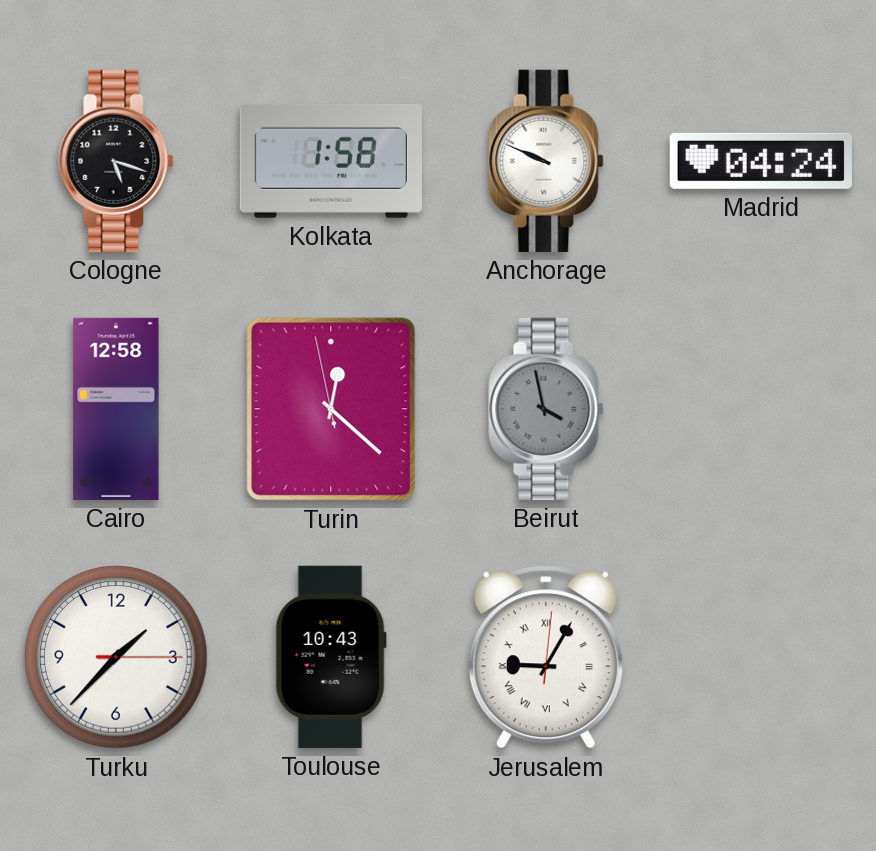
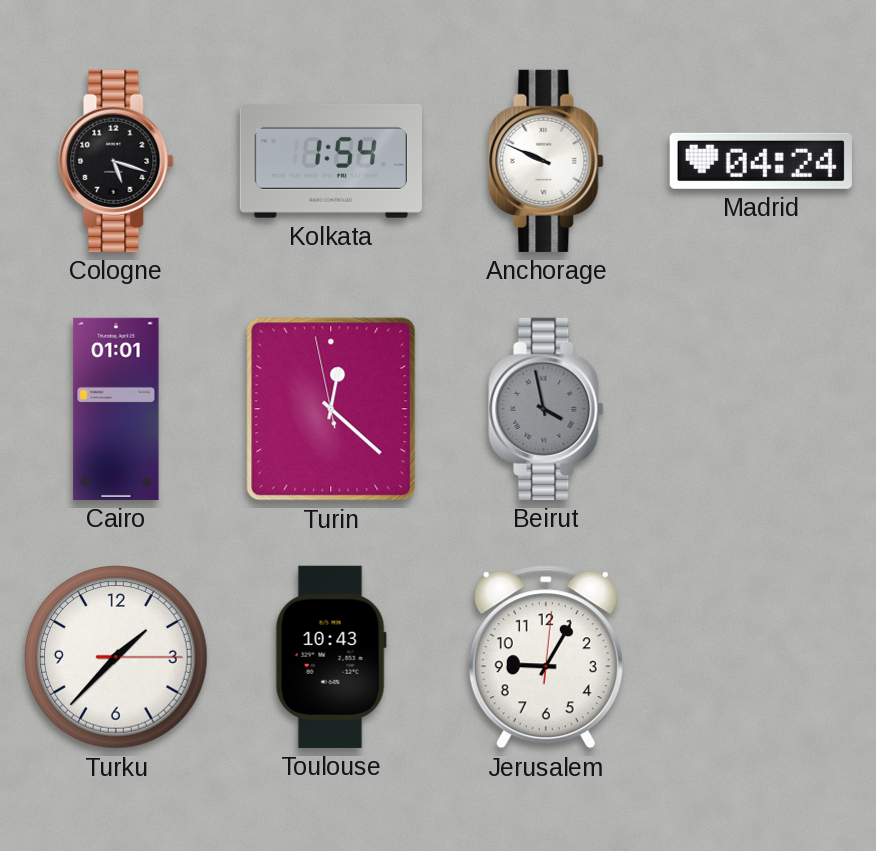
Kolkata: 1:58 -> 1:54 (331, 161)
Cairo: 12:58 -> 01:01 (116, 409)
Jerusalem numerals: Roman -> Arabic (546, 657)
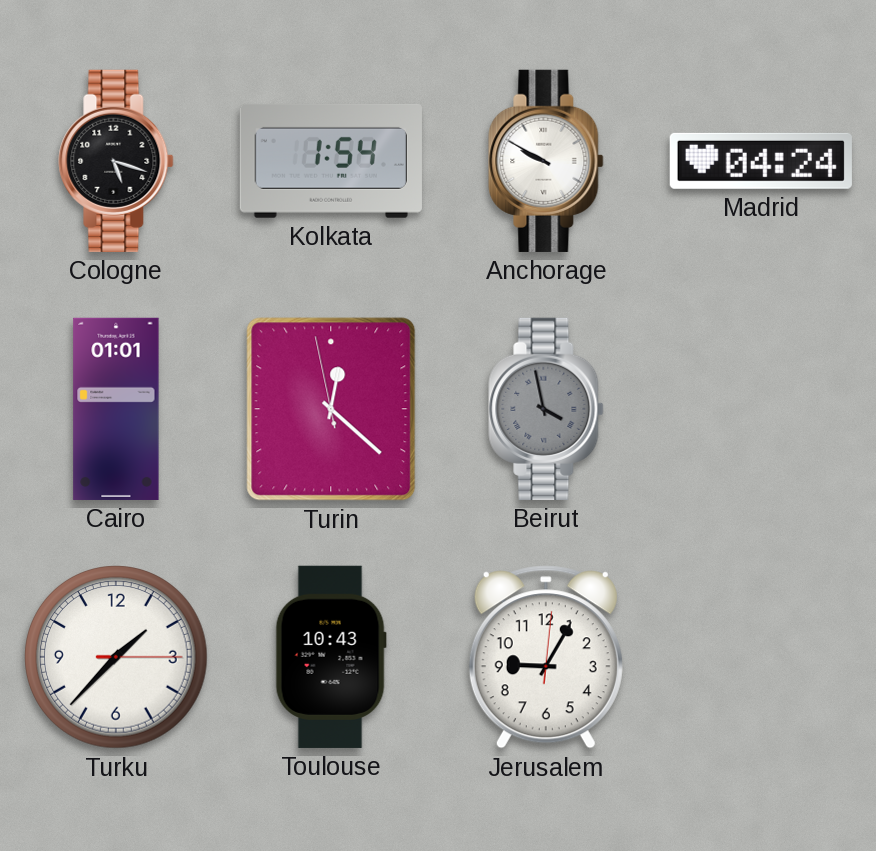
Anchorage: 9:49 -> 9:50 (546, 161)
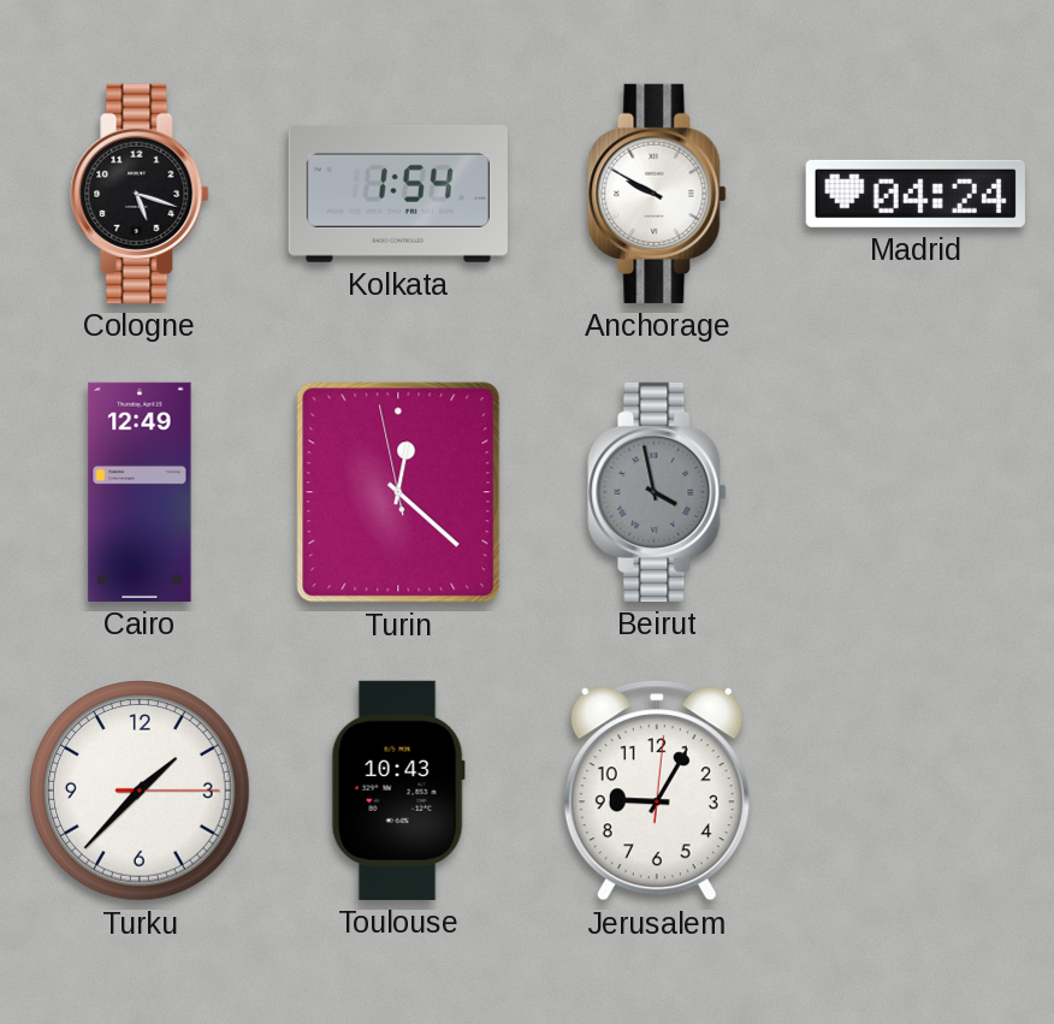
Cairo: 01:01 -> 12:49 (140, 492)
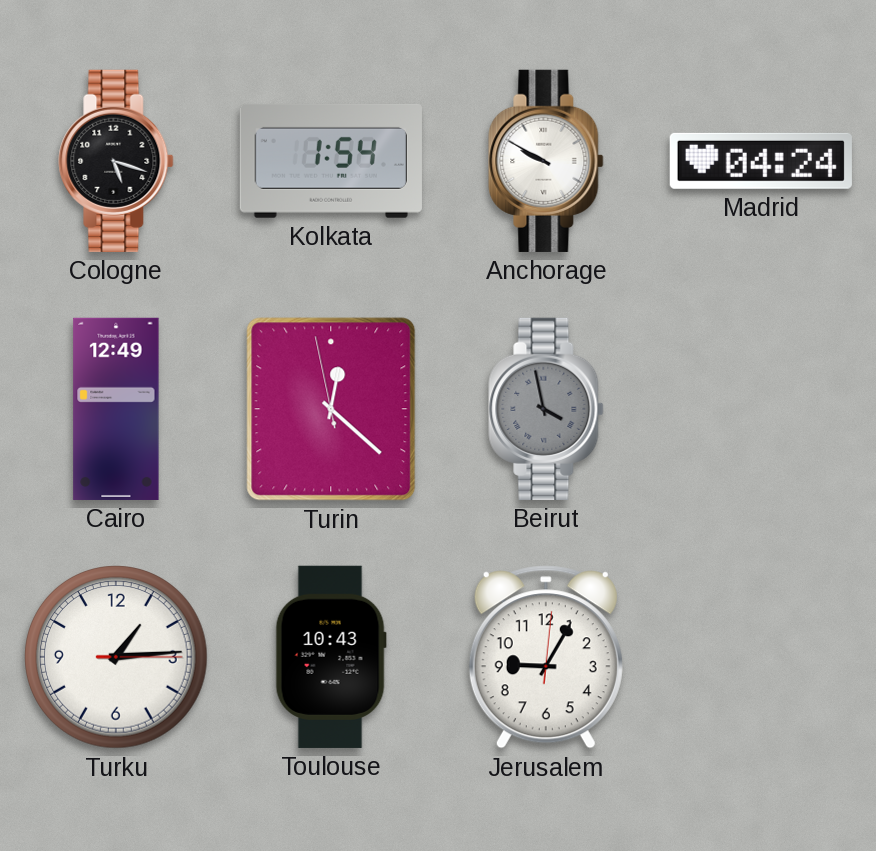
Turku: 1:37 -> 1:14 (116, 657)
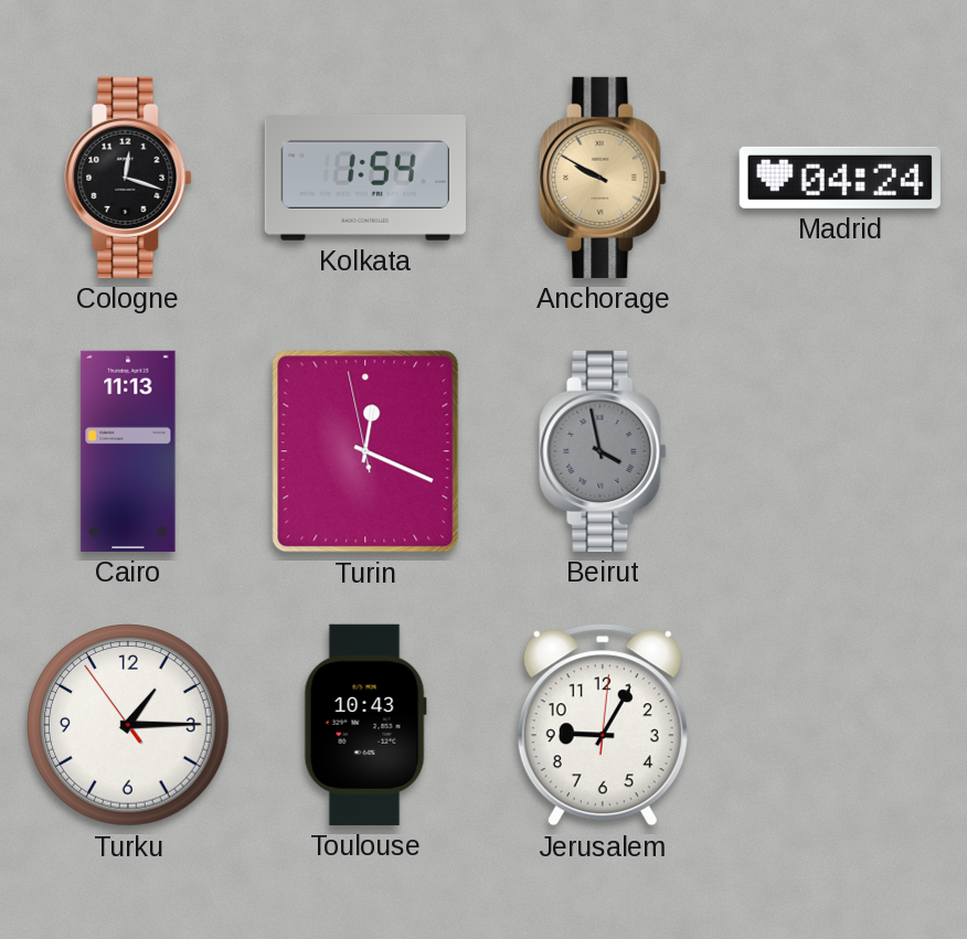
Cologne: 5:18 -> 12:18 (128, 178)
Anchorage dial: white -> champagne (603, 178)
Cairo: 12:49 -> 11:13 (128, 451)
Turin: 12:21 -> 12:18 (365, 451)
Turku: 1:14:15 -> 1:14:54 (128, 725)
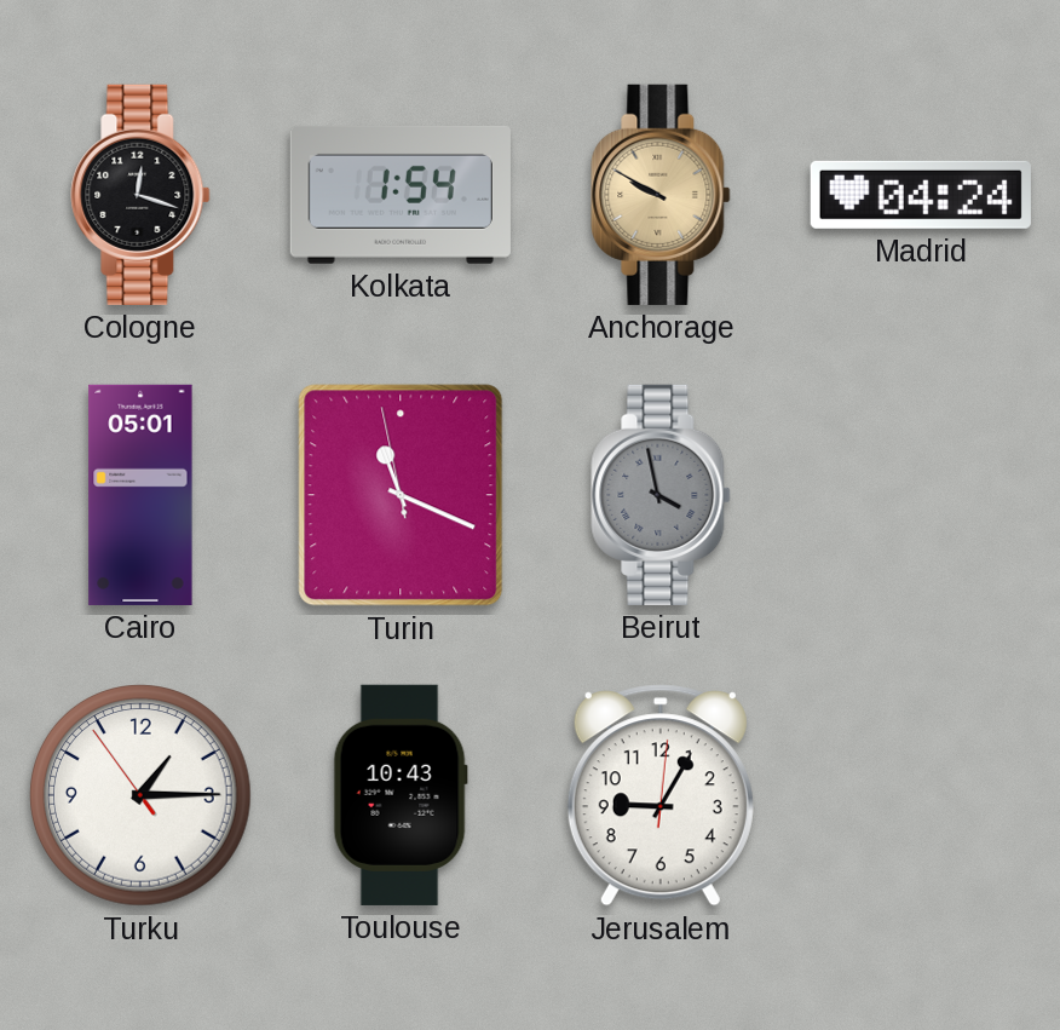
Cairo: 11:13 -> 05:01 (140, 495)
Turin: 12:18 -> 11:18 (401, 495)
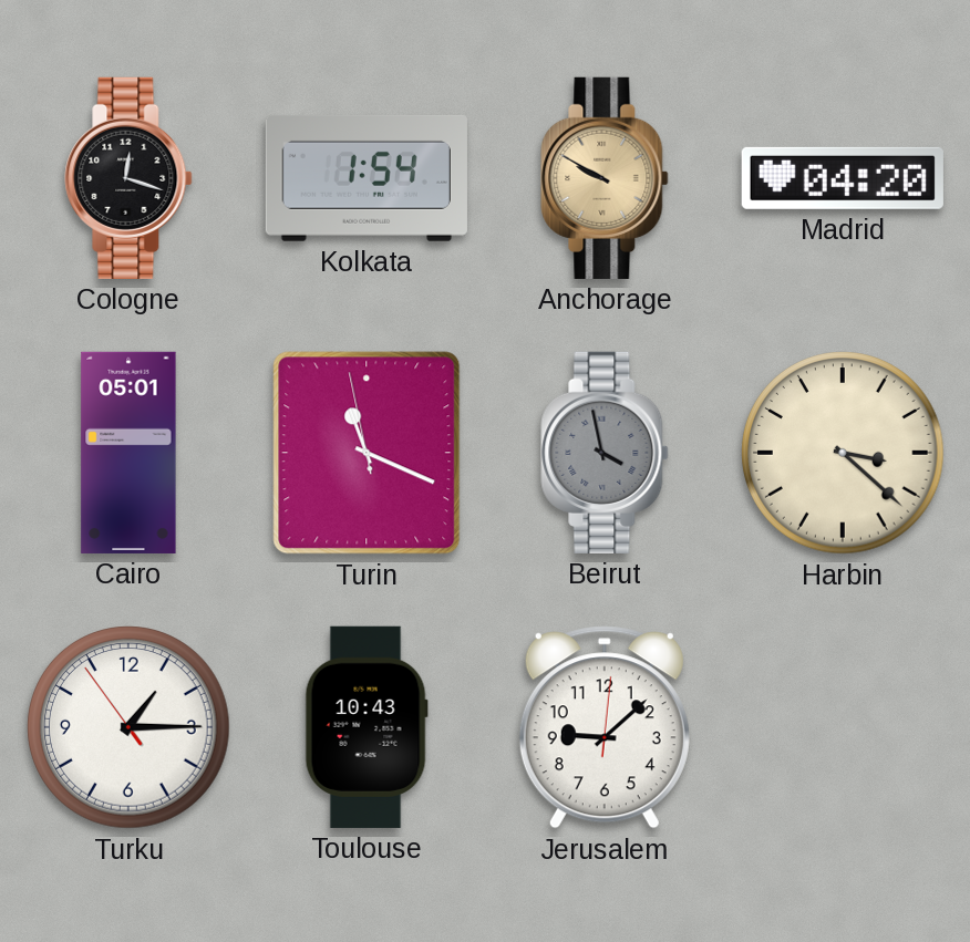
Madrid: 04:24 -> 04:20 (843, 178)
Harbin: none -> 3:22 (843, 453)
Jerusalem: 9:05 -> 9:08 (605, 727)
